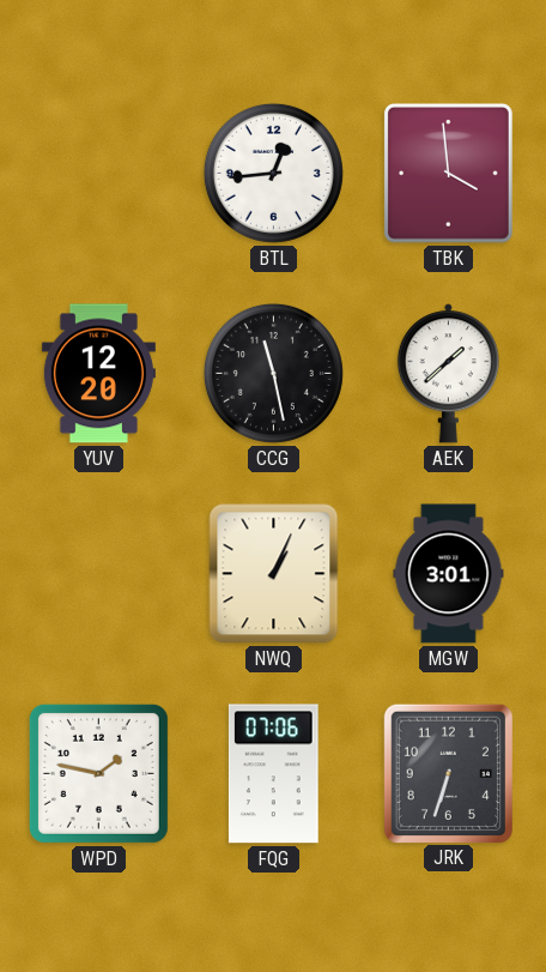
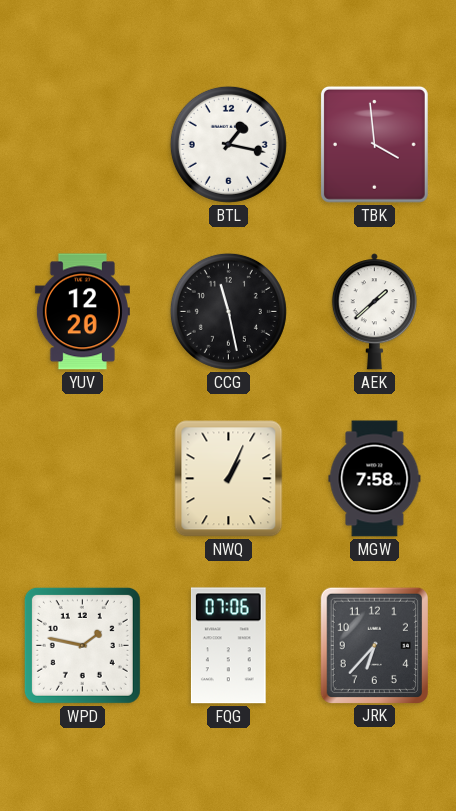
BTL: 12:44 -> 1:17 (228, 144)
MGW: 3:01 -> 7:58 (375, 479)
JRK: 6:33 -> 6:37 (374, 645)
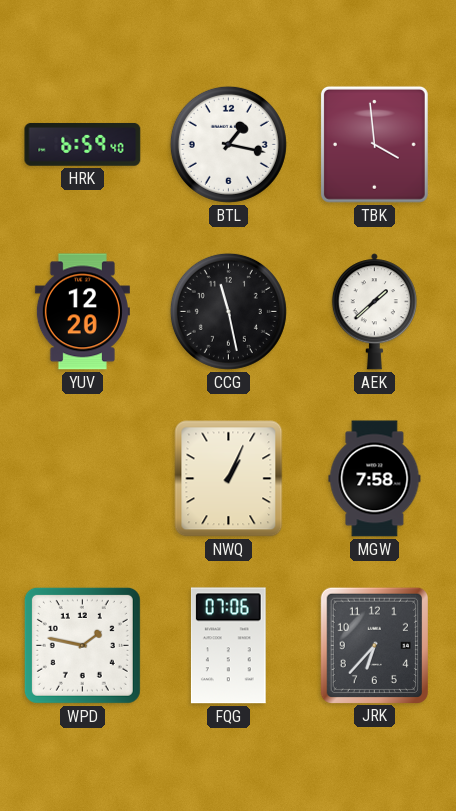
HRK: none -> 6:59 (83, 145)
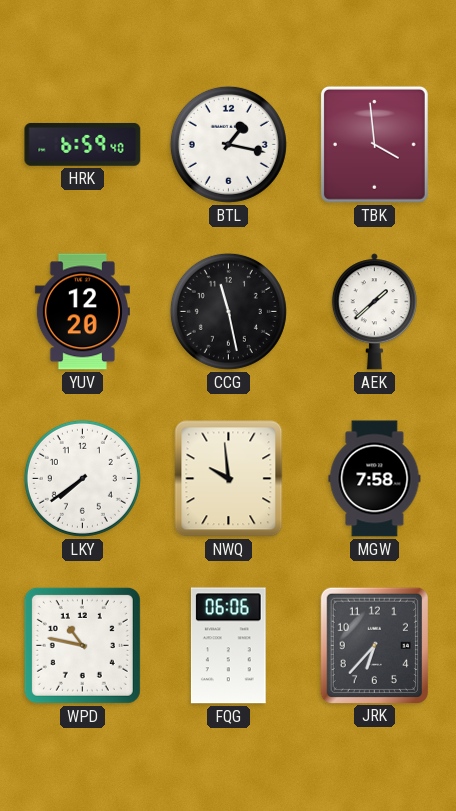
LKY: none -> 7:39 (82, 478)
NWQ: 1:04 -> 9:59 (229, 479)
WPD: 1:47 -> 10:47 (82, 645)
FQG: 07:06 -> 06:06 (228, 646)
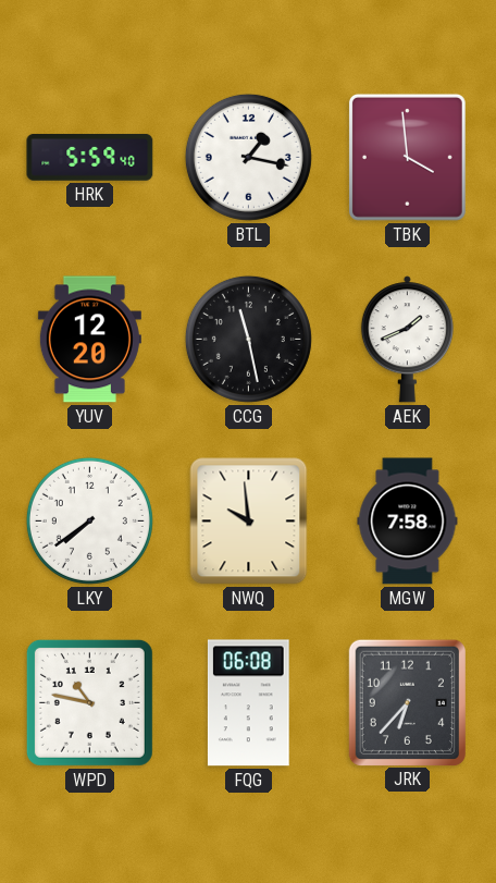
HRK: 6:59 -> 5:59 (90, 158)
AEK: 1:38 -> 1:41 (407, 340)
FQG: 06:06 -> 06:08 (248, 703)
